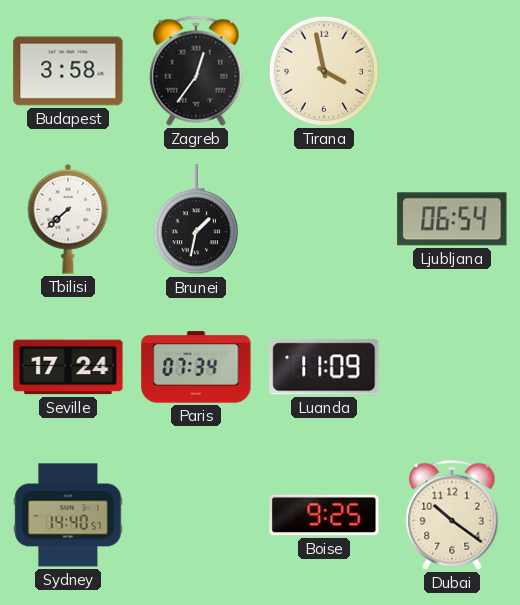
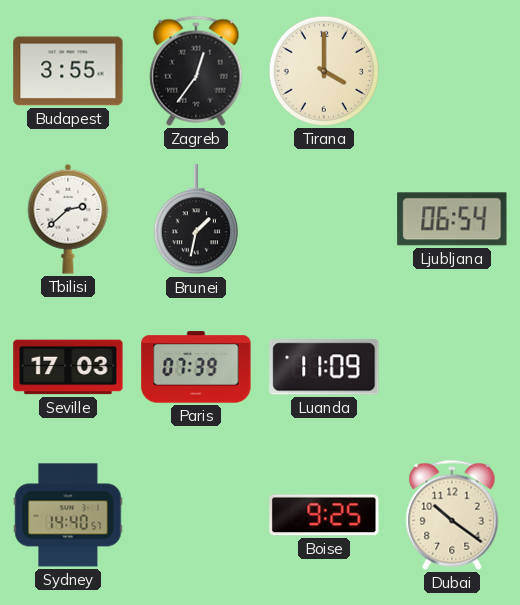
Budapest: 3:58 -> 3:55 (68, 71)
Tirana: 3:58 -> 4:00 (324, 71)
Tbilisi: 7:38 -> 2:38 (68, 219)
Seville: 17:24 -> 17:03 (68, 367)
Paris: 07:34 -> 07:39 (196, 367)
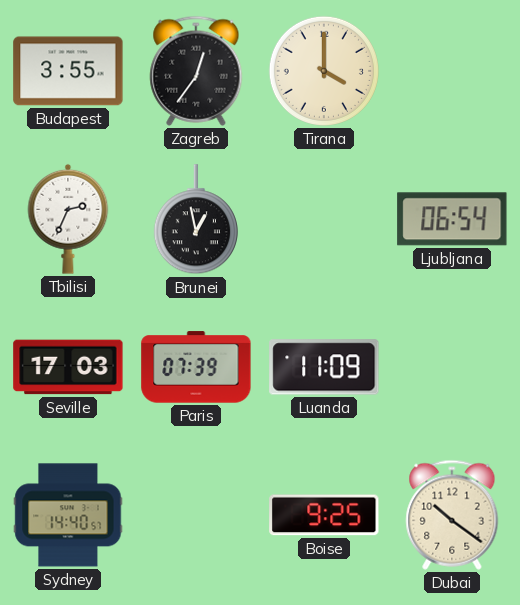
Tbilisi: 2:38 -> 2:34 (68, 219)
Brunei: 1:32 -> 12:58 (196, 220)
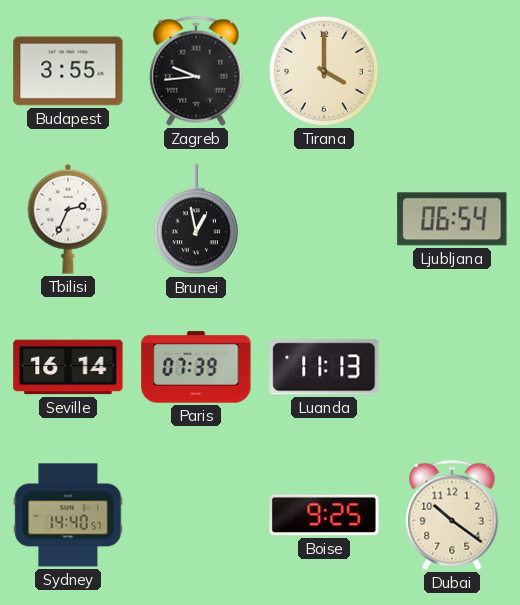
Zagreb: 12:36 -> 9:44 (196, 71)
Seville: 17:03 -> 16:14 (68, 367)
Luanda: 11:09 -> 11:13 (324, 367)
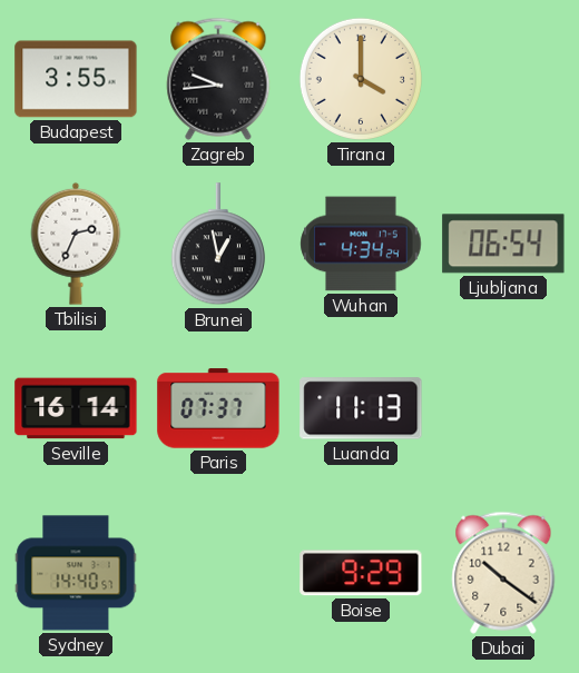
Wuhan: none -> 4:34 (361, 244)
Paris: 07:39 -> 07:37 (218, 408)
Boise: 9:25 -> 9:29 (361, 573)
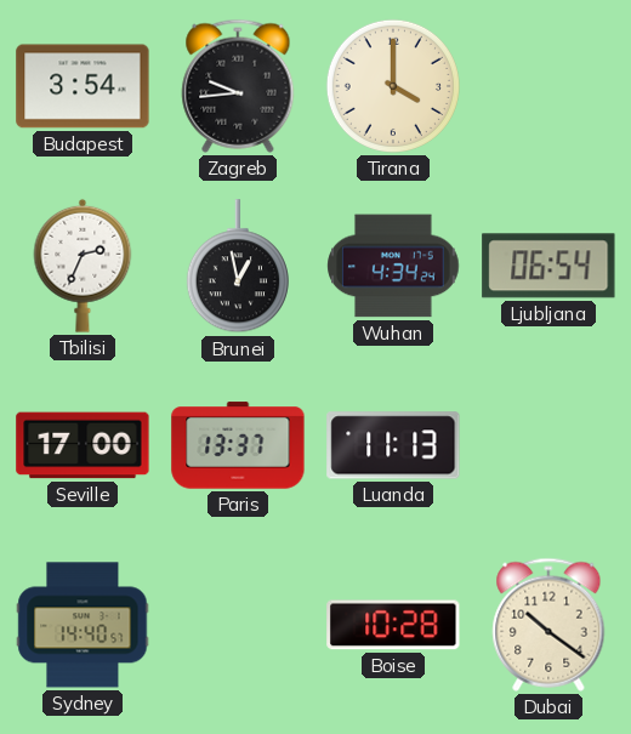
Budapest: 3:55 -> 3:54 (83, 86)
Seville: 16:14 -> 17:00 (83, 445)
Paris: 07:37 -> 13:37 (238, 445)
Boise: 9:29 -> 10:28 (393, 625)
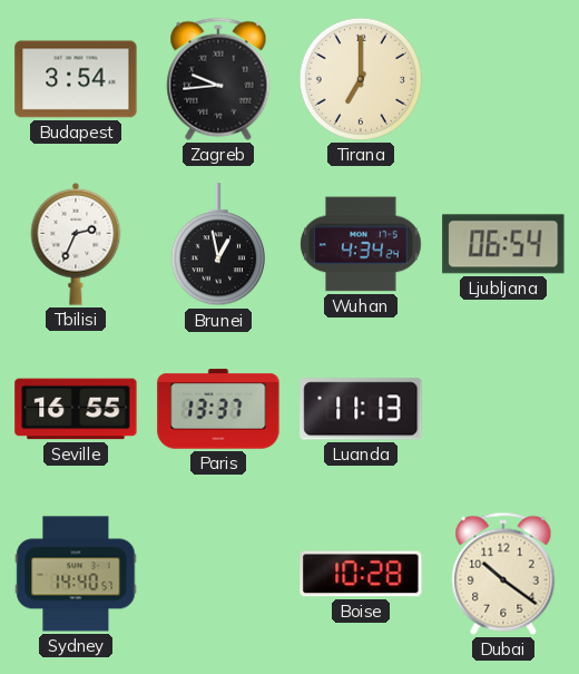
Tirana: 4:00 -> 7:00 (361, 79)
Seville: 17:00 -> 16:55 (76, 409)
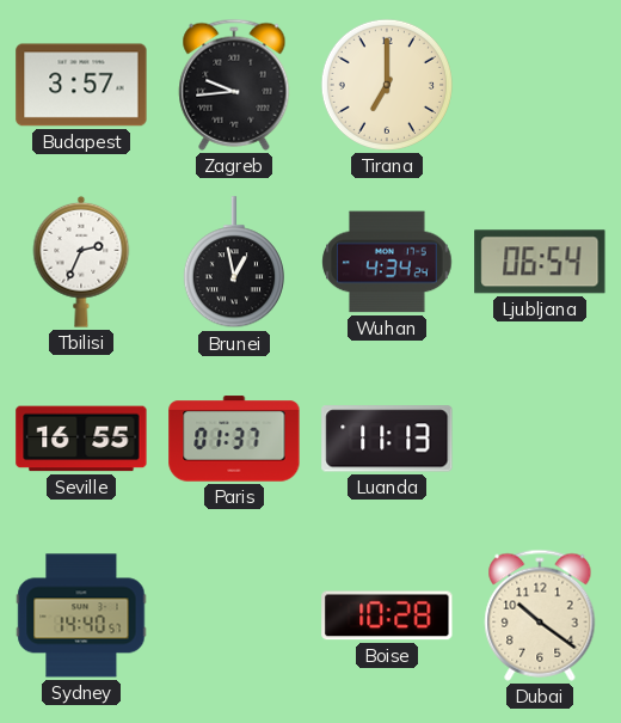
Budapest: 3:54 -> 3:57 (81, 85)
Paris: 13:37 -> 01:37 (234, 439)
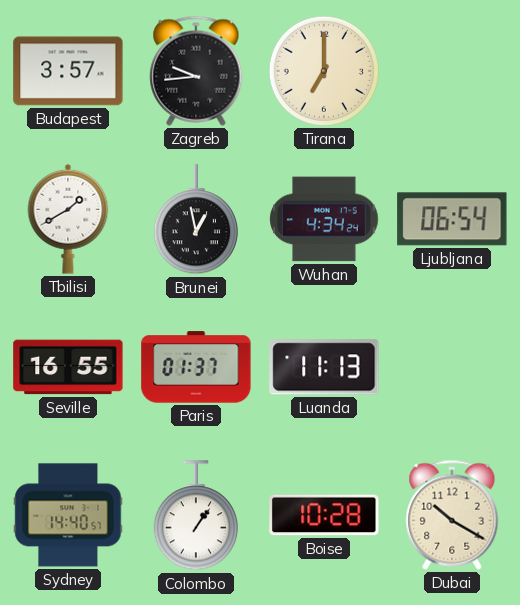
Tbilisi: 2:34 -> 1:40 (68, 219)
Colombo: none -> 1:06 (196, 516)
Dubai: 10:21 -> 10:20 (452, 515)
